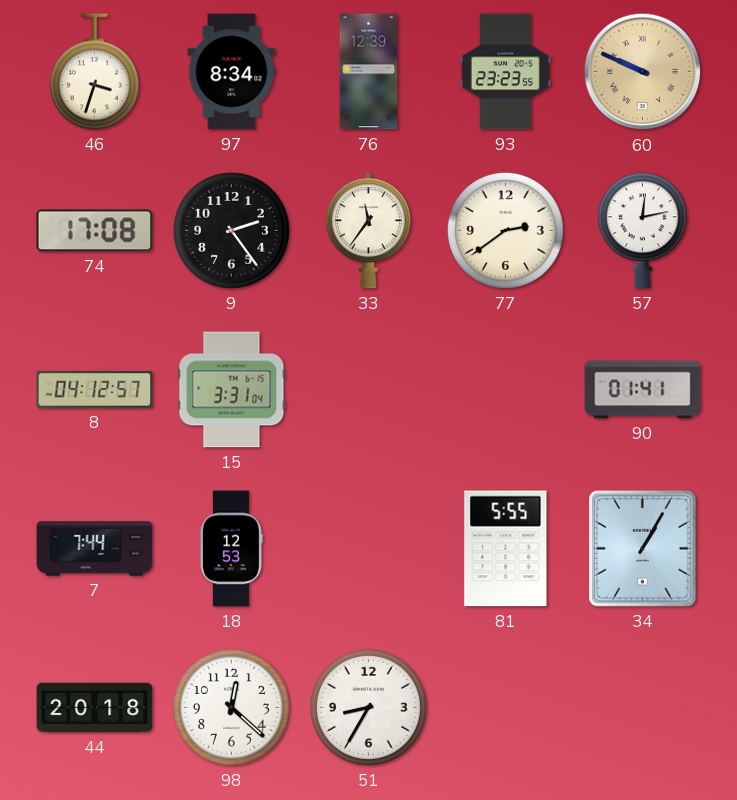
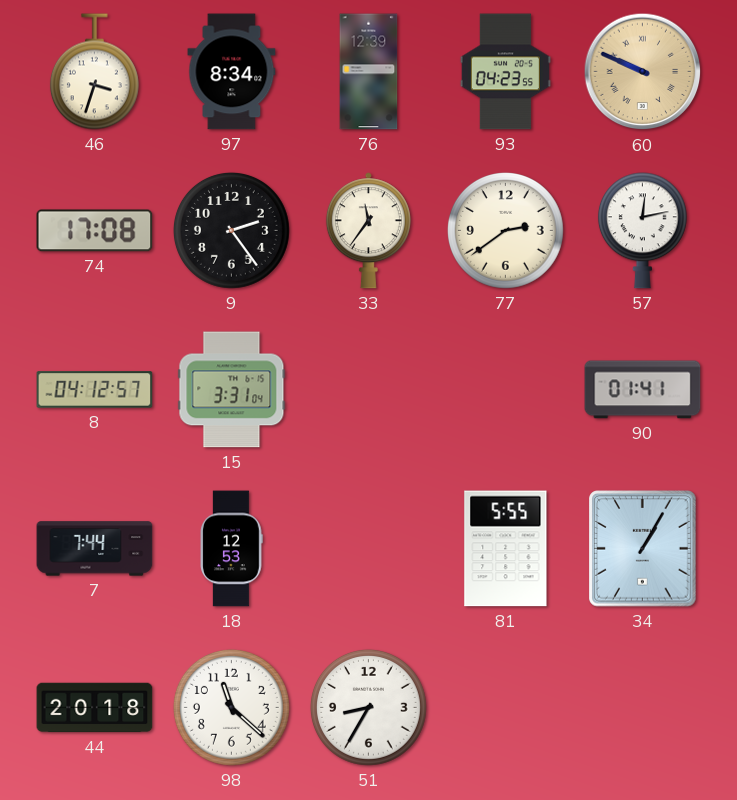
93: 23:23 -> 04:23 (505, 72)
98: 12:22 -> 11:22 (231, 707)
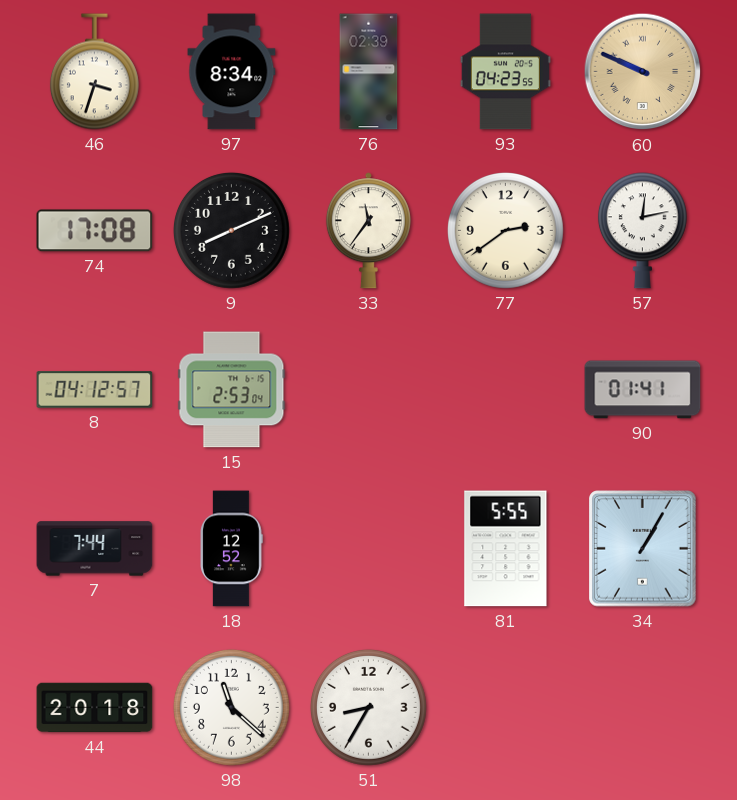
76: 12:39 -> 02:39 (369, 72)
9: 2:24 -> 8:11 (231, 230)
15: 3:31 -> 2:53 (232, 390)
18: 12:53 -> 12:52 (231, 549)
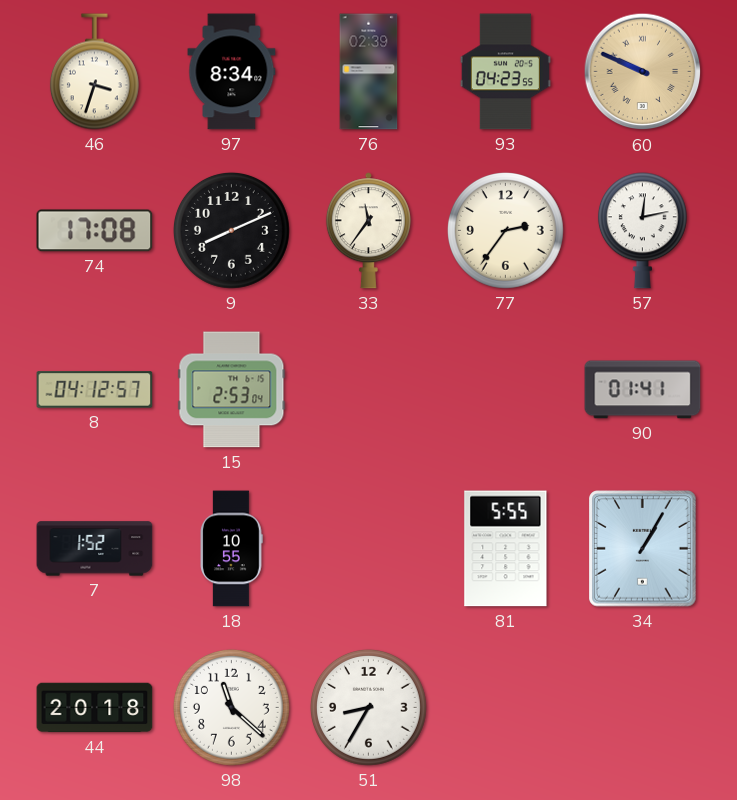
77: 2:39 -> 2:36 (505, 230)
7: 7:44 -> 1:52 (95, 549)
18: 12:52 -> 10:55 (231, 549)
